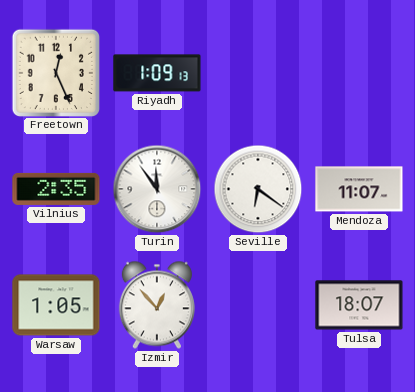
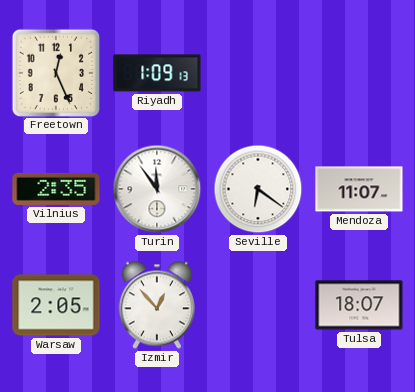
Warsaw: 1:05 -> 2:05 (56, 305)
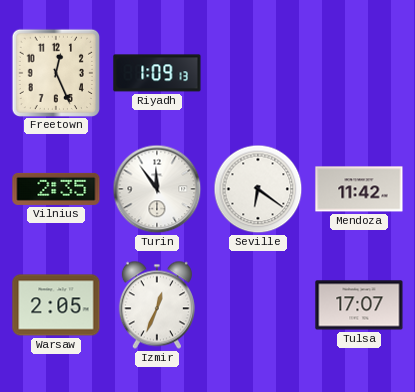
Mendoza: 11:07 -> 11:42 (359, 189)
Izmir: 12:53 -> 12:34 (157, 305)
Tulsa: 18:07 -> 17:07 (359, 305)
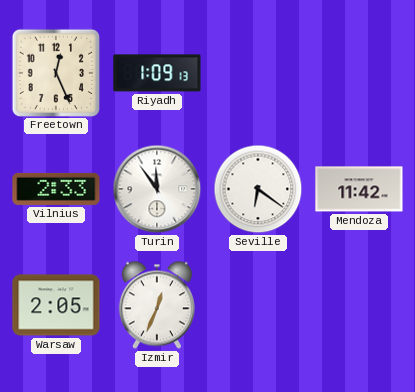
Vilnius: 2:35 -> 2:33 (56, 189)
Tulsa: 17:07 -> none (359, 305)
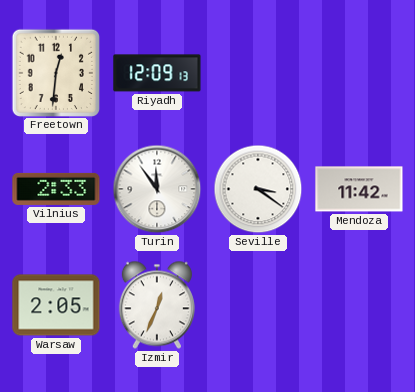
Freetown: 12:26 -> 12:31 (55, 72)
Riyadh: 1:09 -> 12:09 (157, 73)
Seville: 6:21 -> 3:21 (258, 189)
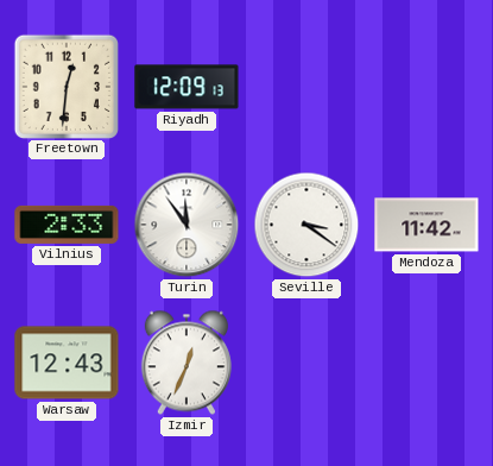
Warsaw: 2:05 -> 12:43 (67, 363)
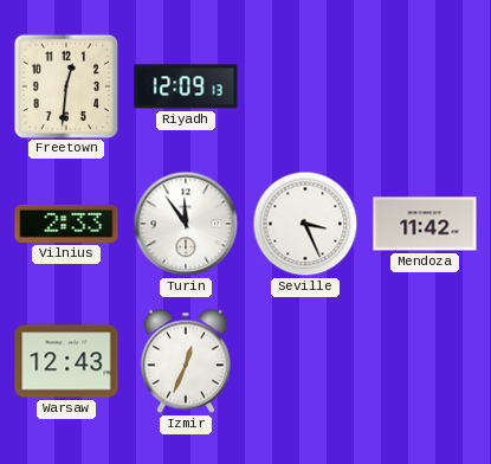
Seville: 3:21 -> 3:26 (305, 224)
